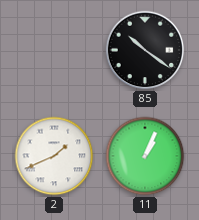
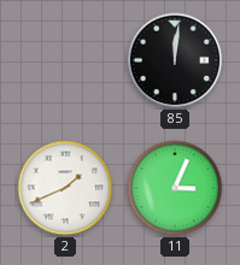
85: 10:21 -> 12:01 (175, 60)
11: 1:04 -> 3:04 (175, 188)
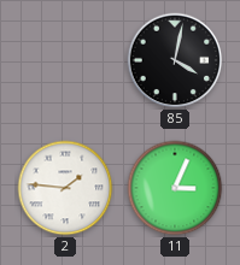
85: 12:01 -> 4:02 (175, 60)
2: 1:41 -> 1:46 (65, 188)
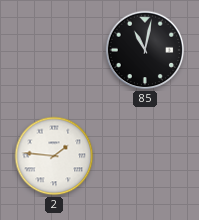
85: 4:02 -> 11:02 (145, 50)
11: 3:04 -> none (175, 188)
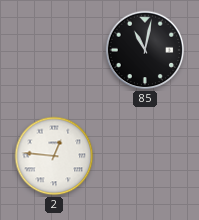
2: 1:46 -> 12:46 (54, 156)
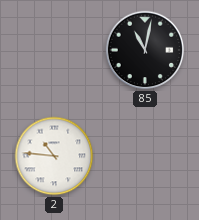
2: 12:46 -> 10:46 (54, 156)
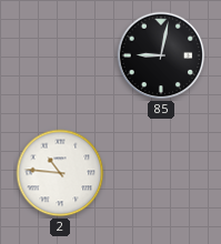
85: 11:02 -> 9:02 (161, 55)
